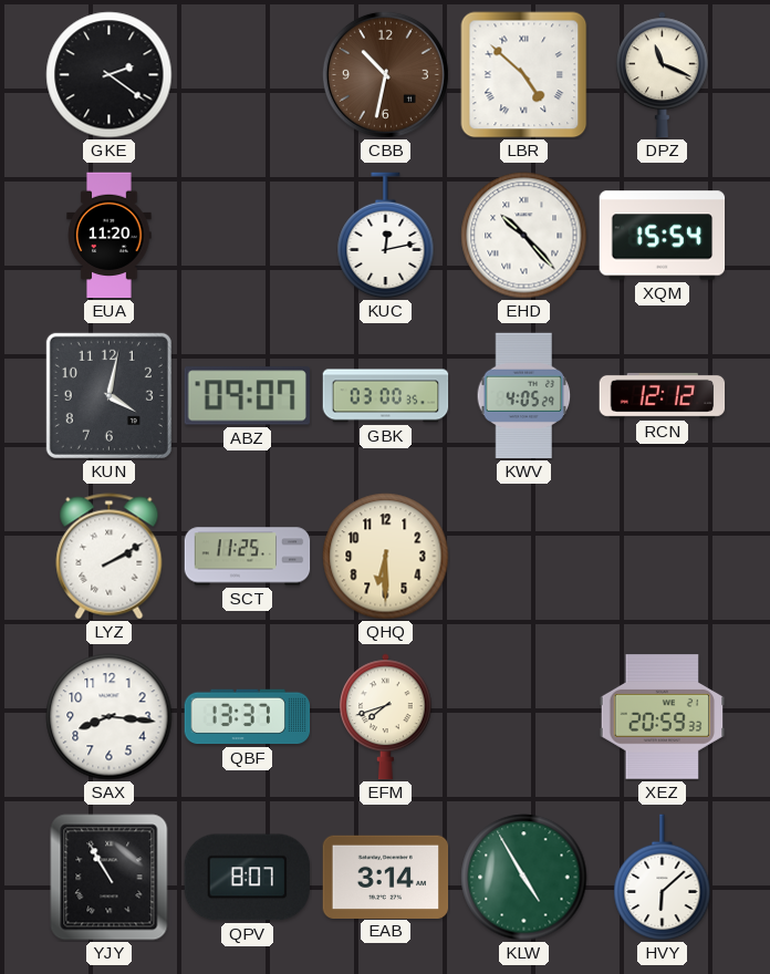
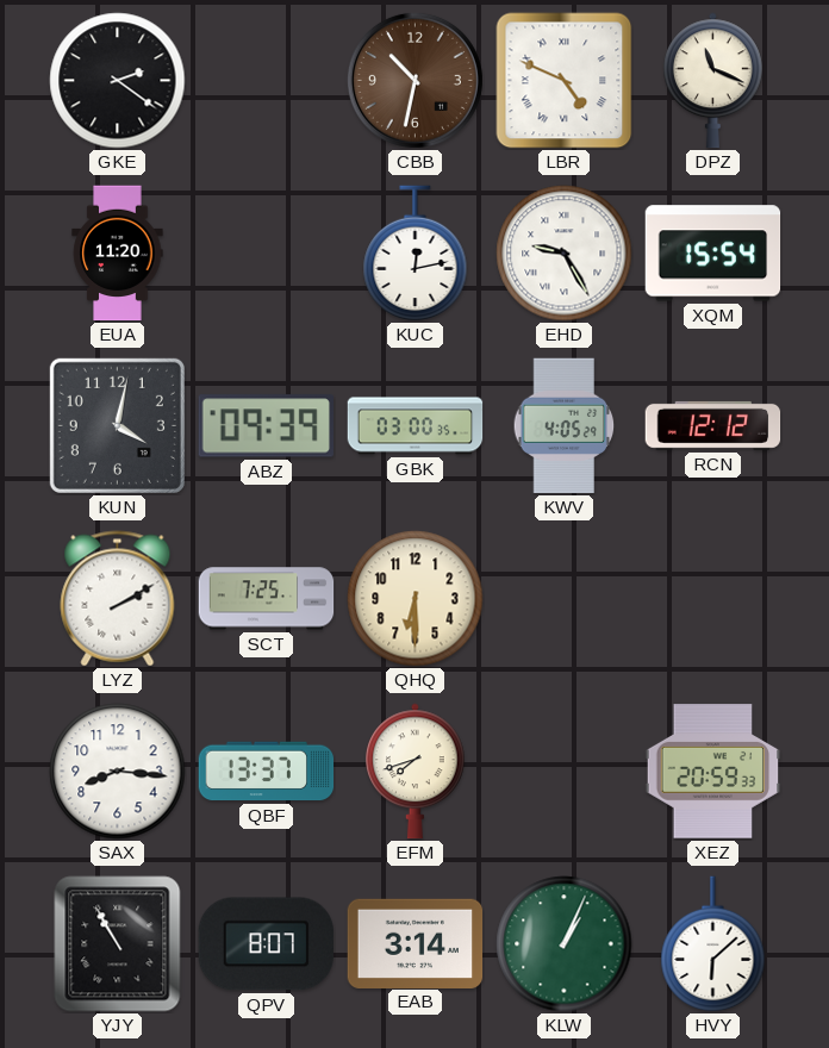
LBR: 4:52 -> 4:49 (565, 81)
EHD: 10:23 -> 9:25 (565, 254)
ABZ: 09:07 -> 09:39 (266, 426)
SCT: 11:25 -> 7:25 (267, 599)
KLW: 4:55 -> 1:04 (565, 944)
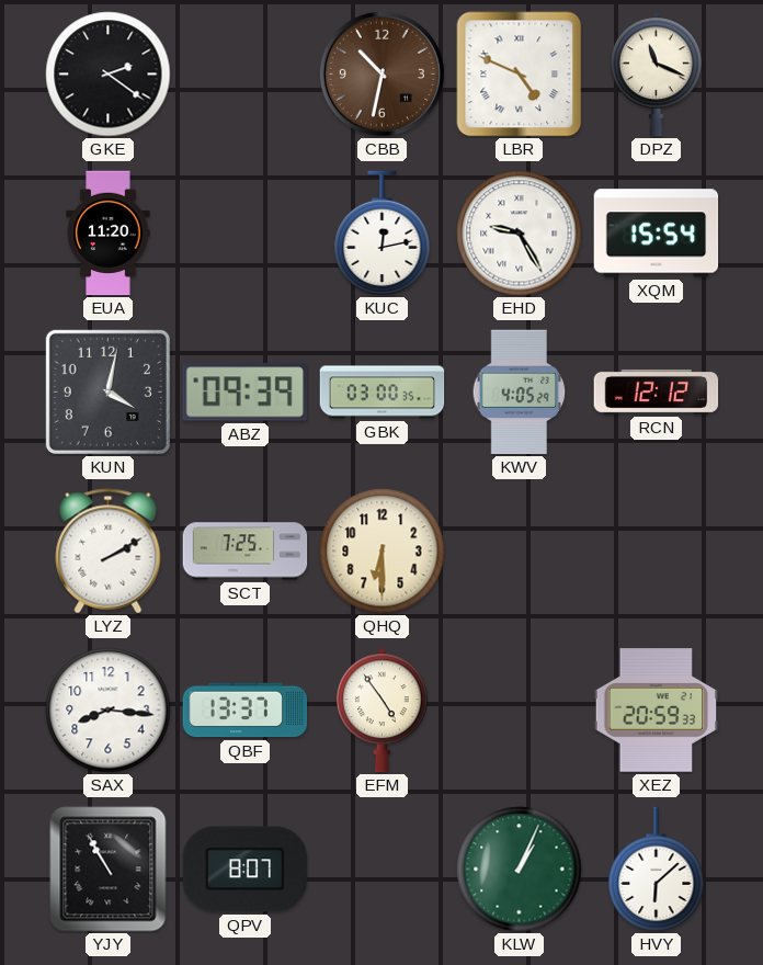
EFM: 7:42 -> 4:54 (383, 711)
EAB: 3:14 -> none (416, 943)
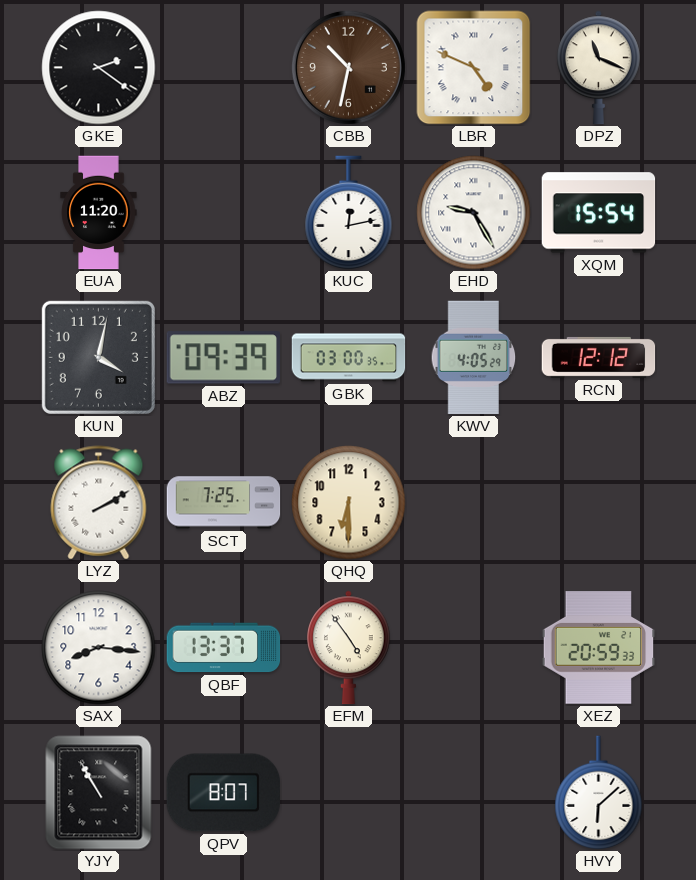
KLW: 1:04 -> none (520, 870)
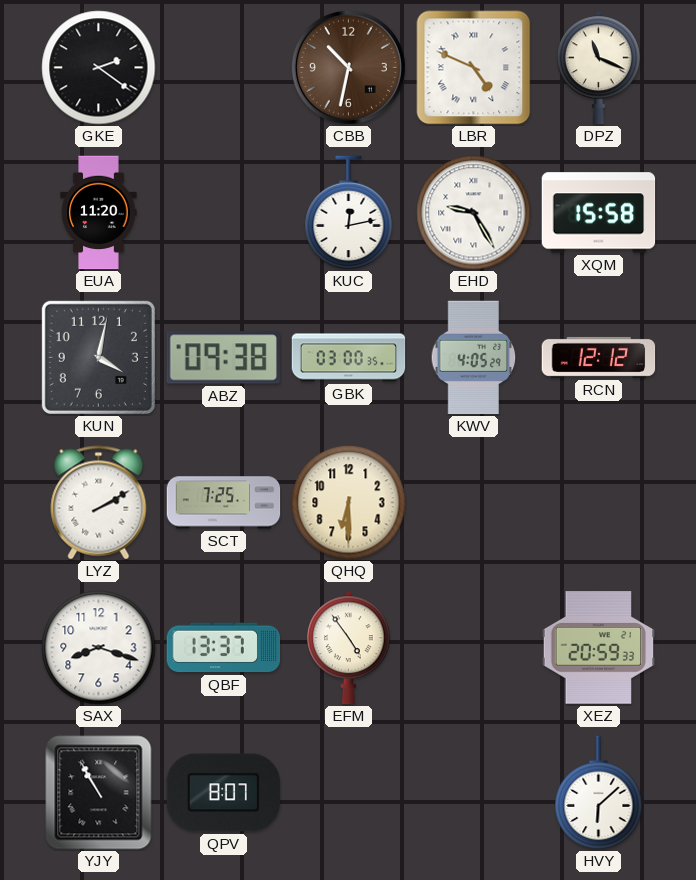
XQM: 15:54 -> 15:58 (599, 213)
ABZ: 09:39 -> 09:38 (223, 358)
SAX: 8:16 -> 8:18 (99, 648)
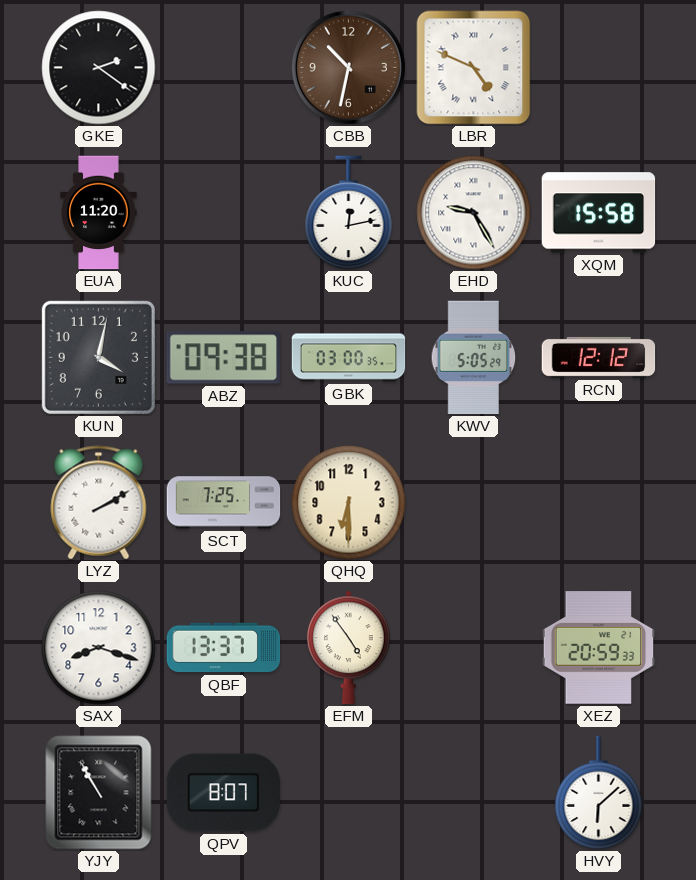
DPZ: 11:19 -> none (599, 68)
KWV: 4:05 -> 5:05 (474, 358)
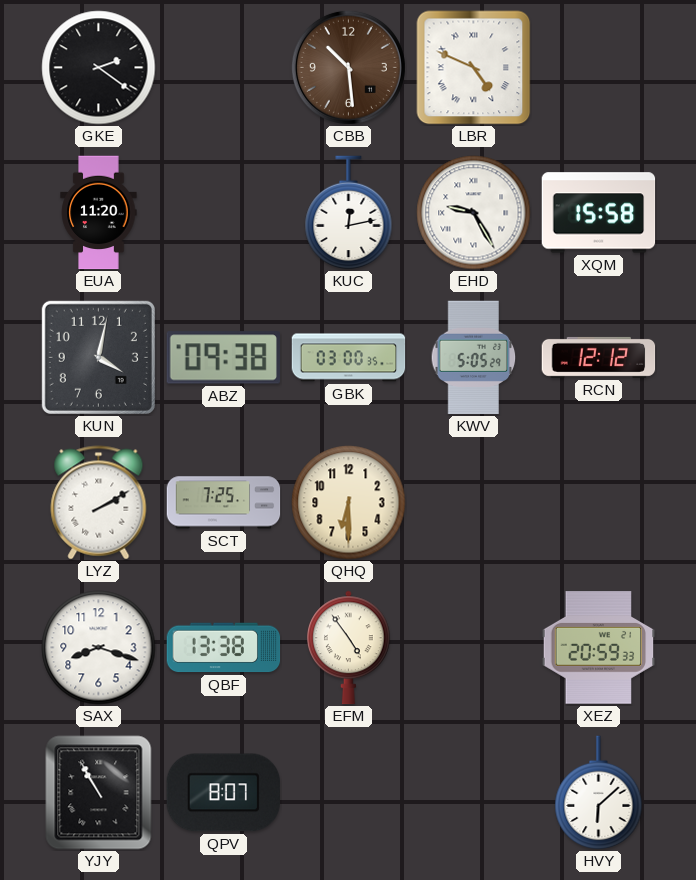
CBB: 10:32 -> 10:29 (348, 67)
QBF: 13:37 -> 13:38 (224, 648)
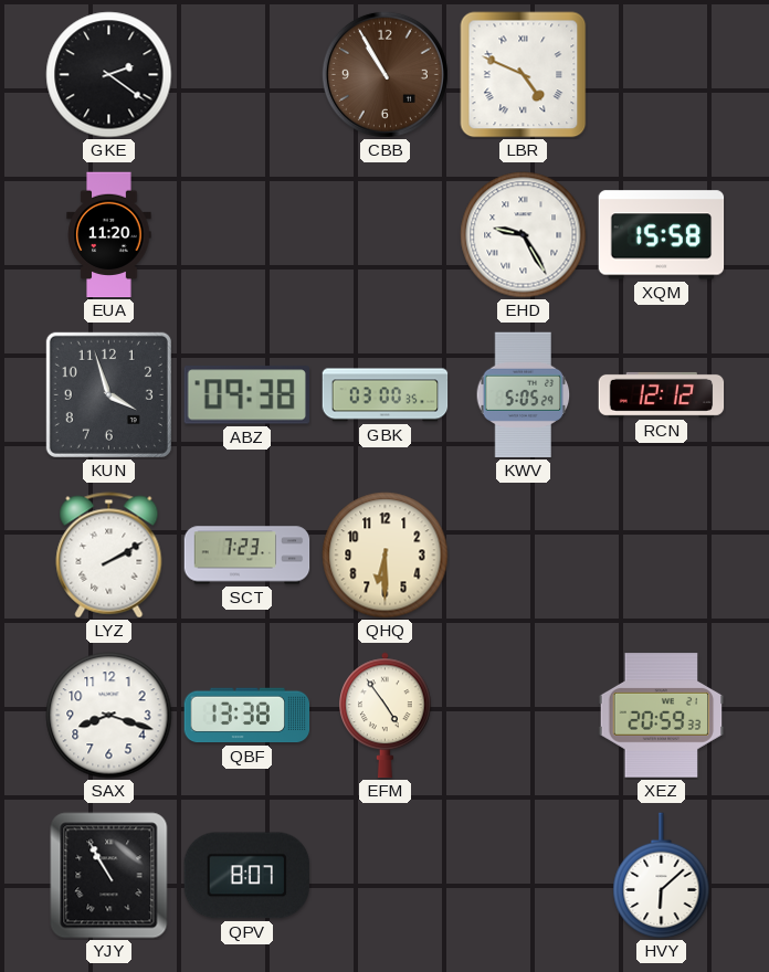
CBB: 10:29 -> 10:55 (384, 74)
KUC: 12:13 -> none (349, 213)
KUN: 4:02 -> 3:57 (108, 394)
SCT: 7:25 -> 7:23 (247, 556)
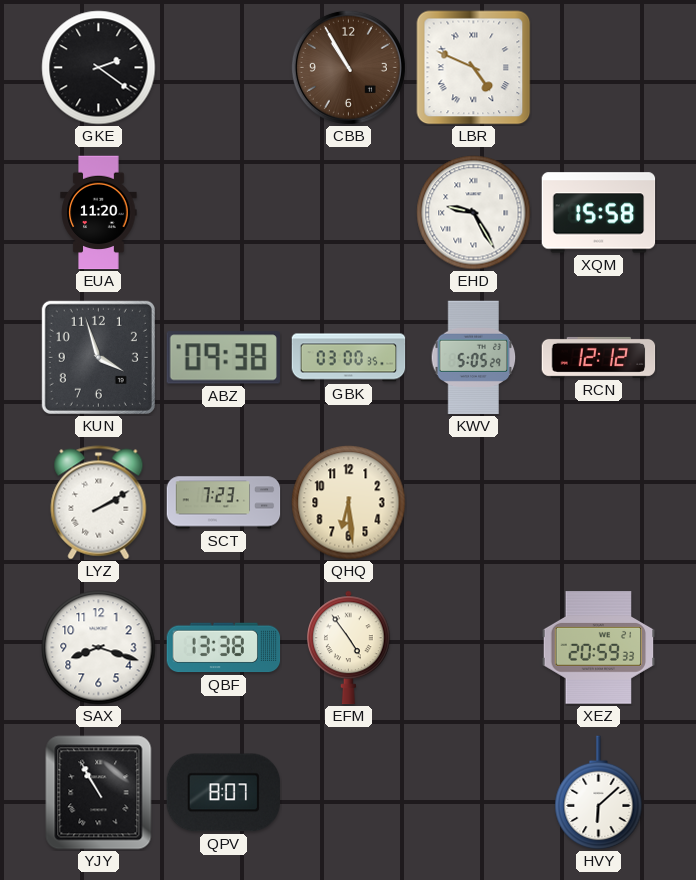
QHQ: 6:30 -> 6:29 (349, 503)
